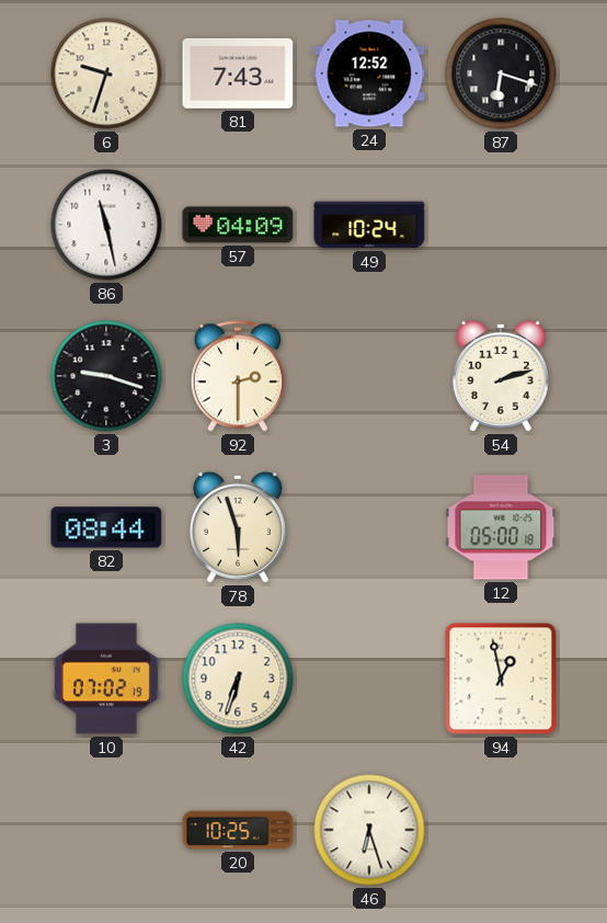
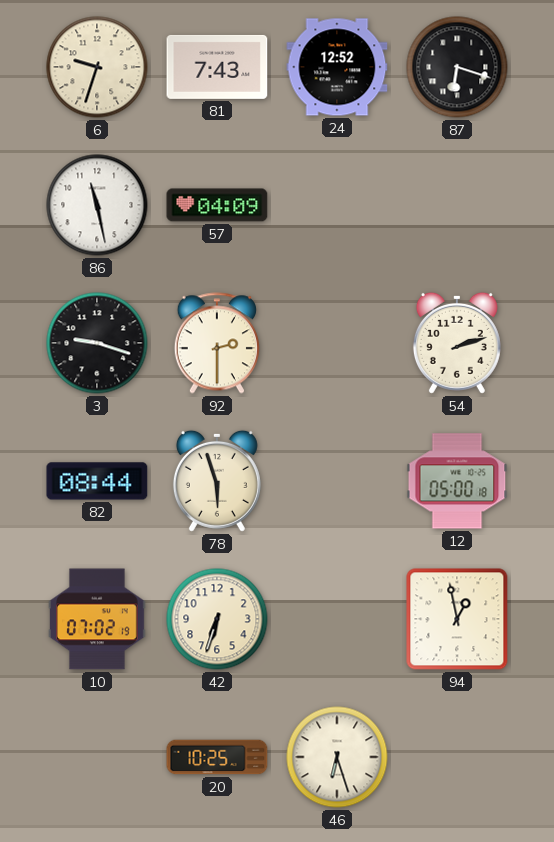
49: 10:24 -> none (369, 225)
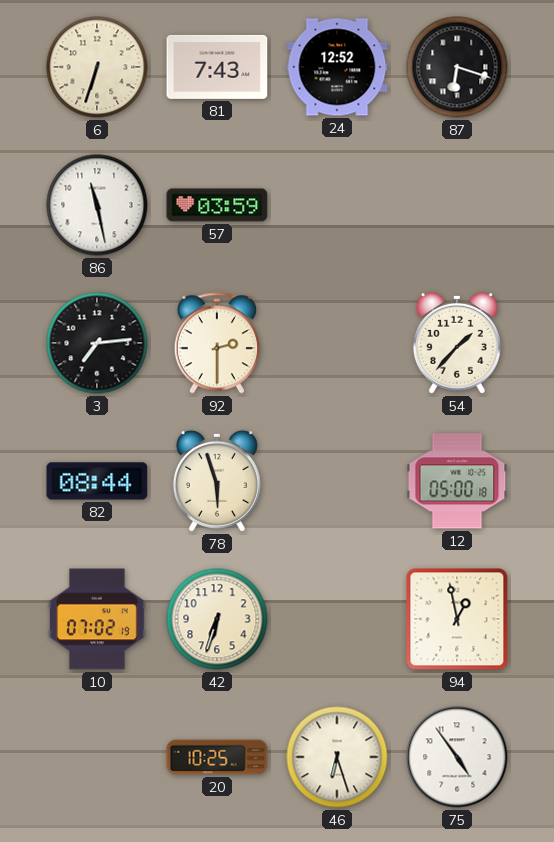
6: 9:33 -> 6:33 (97, 67)
57: 04:09 -> 03:59 (217, 205)
3: 9:18 -> 7:14 (97, 343)
54: 2:12 -> 1:37 (457, 343)
75: none -> 4:54 (457, 757)
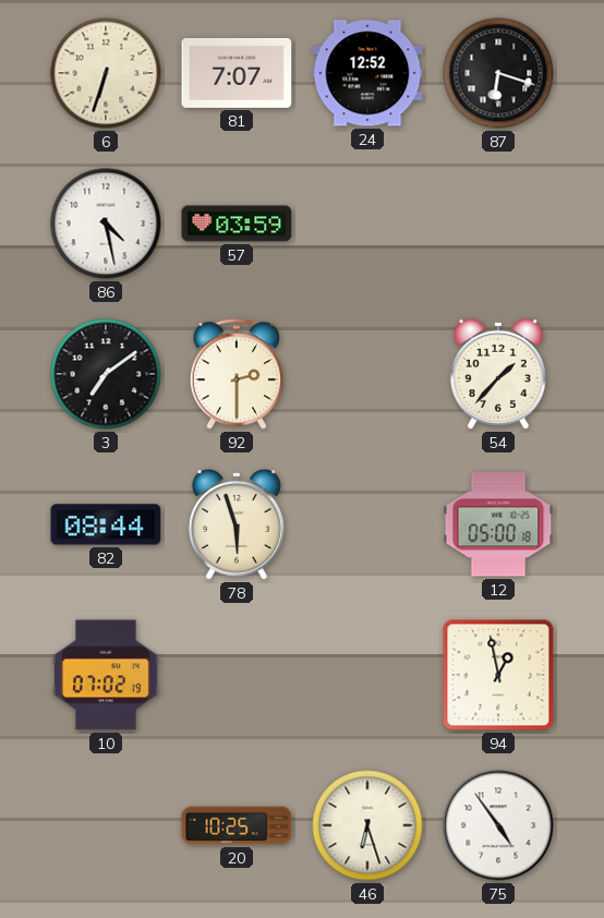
81: 7:43 -> 7:07 (237, 73)
86: 11:28 -> 4:28 (106, 224)
3: 7:14 -> 7:09 (106, 374)
42: 6:33 -> none (217, 619)
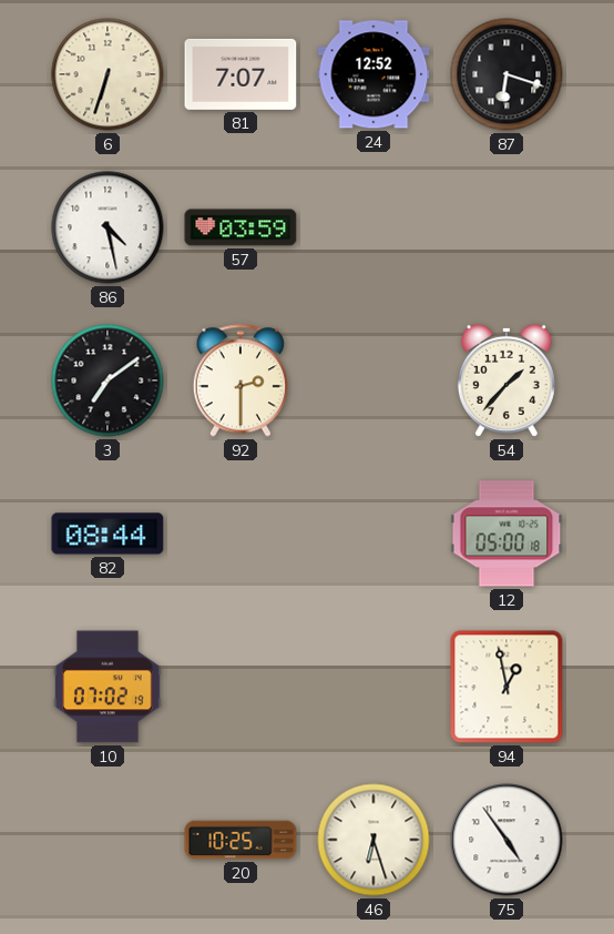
78: 5:57 -> none (237, 524)
